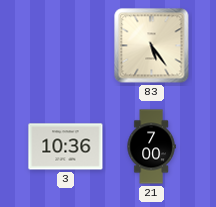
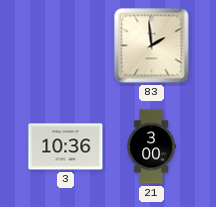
83: 5:24 -> 1:59 (152, 46)
21: 7:00 -> 3:00 (151, 147)
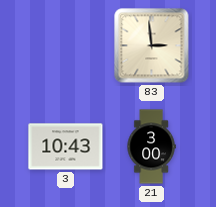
83: 1:59 -> 2:59 (152, 46)
3: 10:36 -> 10:43 (66, 147)
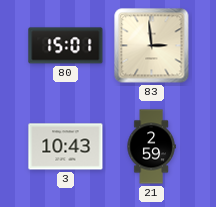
80: none -> 15:01 (66, 46)
21: 3:00 -> 2:59 (151, 147)
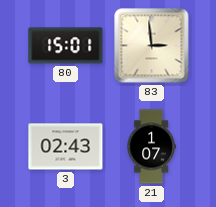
3: 10:43 -> 02:43 (66, 147)
21: 2:59 -> 1:07 (151, 147)
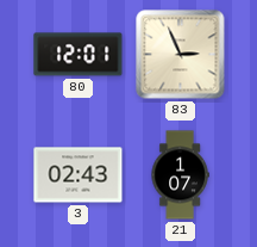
80: 15:01 -> 12:01 (79, 55)
83: 2:59 -> 2:56 (181, 55)
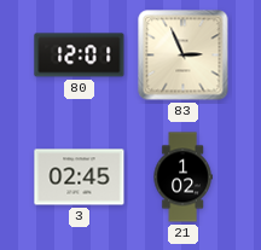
3: 02:43 -> 02:45 (80, 178)
21: 1:07 -> 1:02 (182, 178)
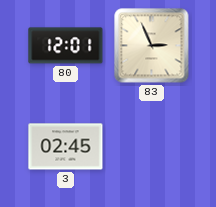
21: 1:02 -> none (182, 178)
